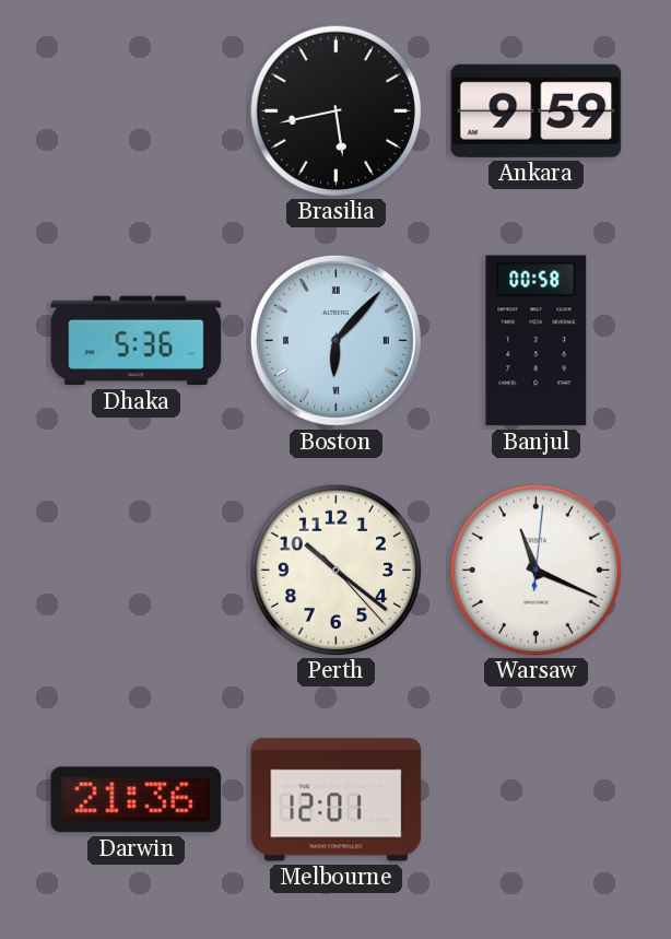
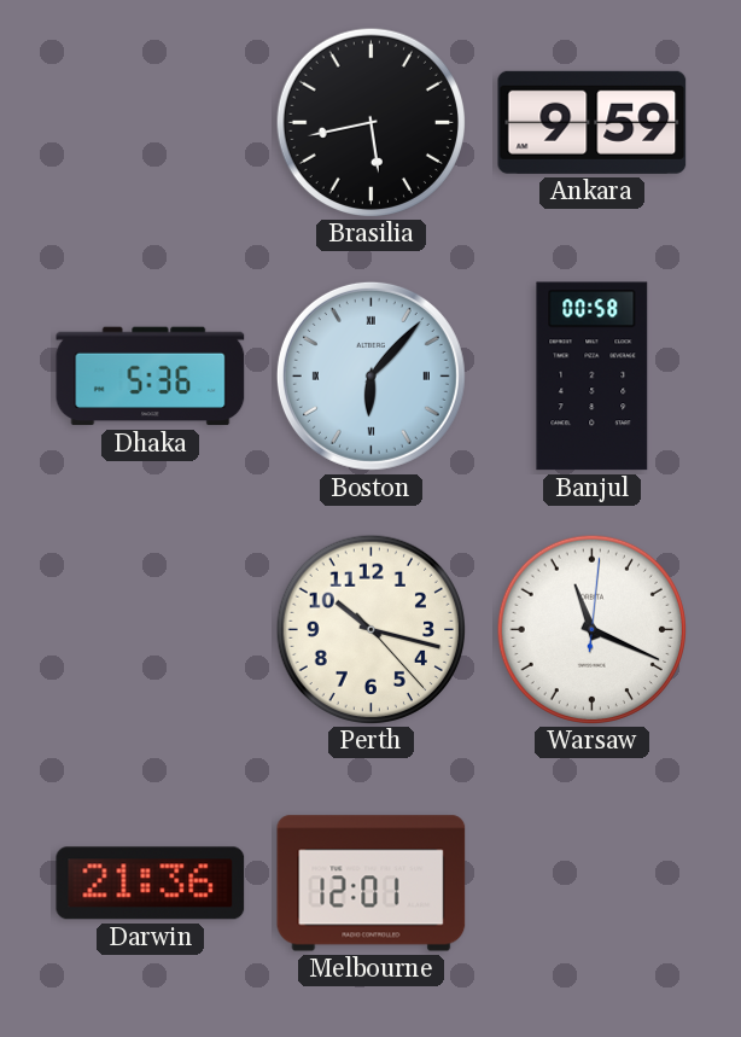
Perth: 10:21 -> 10:17 (370, 629)
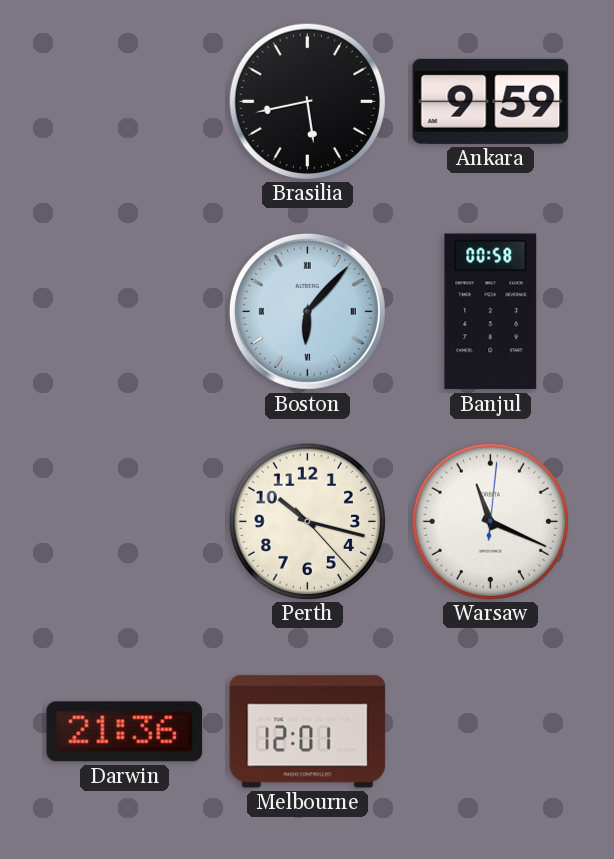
Dhaka: 5:36 -> none (151, 377)
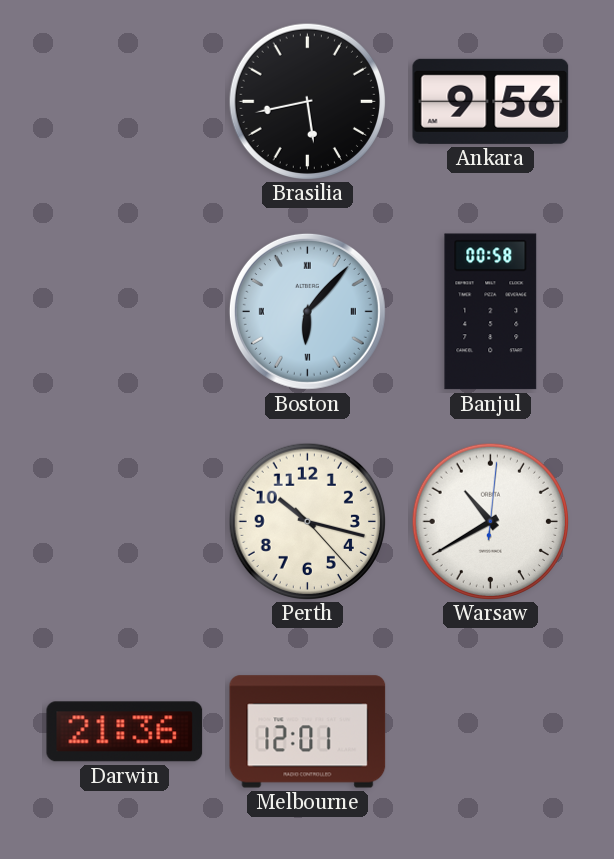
Ankara: 9:59 -> 9:56 (491, 101)
Warsaw: 11:19 -> 10:40 (490, 521)
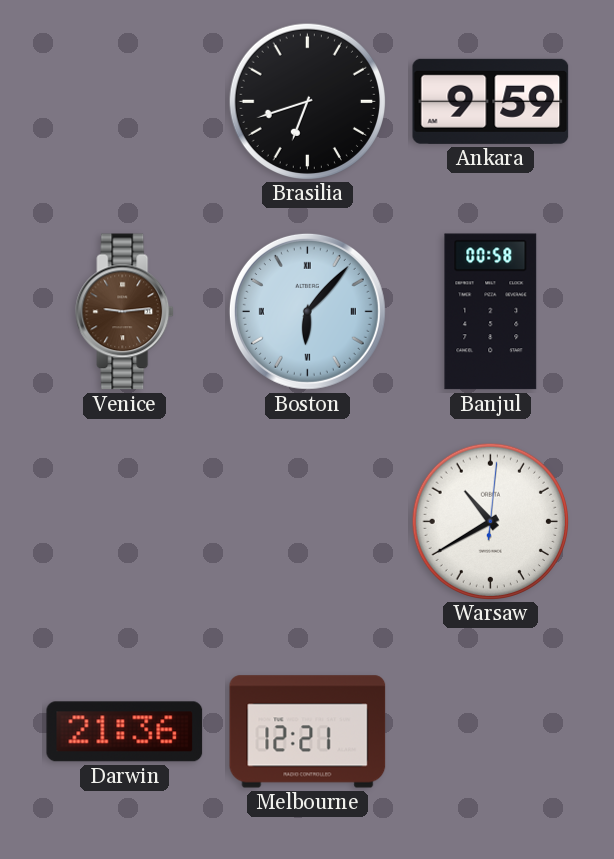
Brasilia: 5:43 -> 6:42 (307, 101)
Ankara: 9:56 -> 9:59 (491, 101)
Venice: none -> 9:14 (125, 312)
Perth: 10:17 -> none (307, 521)
Melbourne: 12:01 -> 12:21 (308, 732)
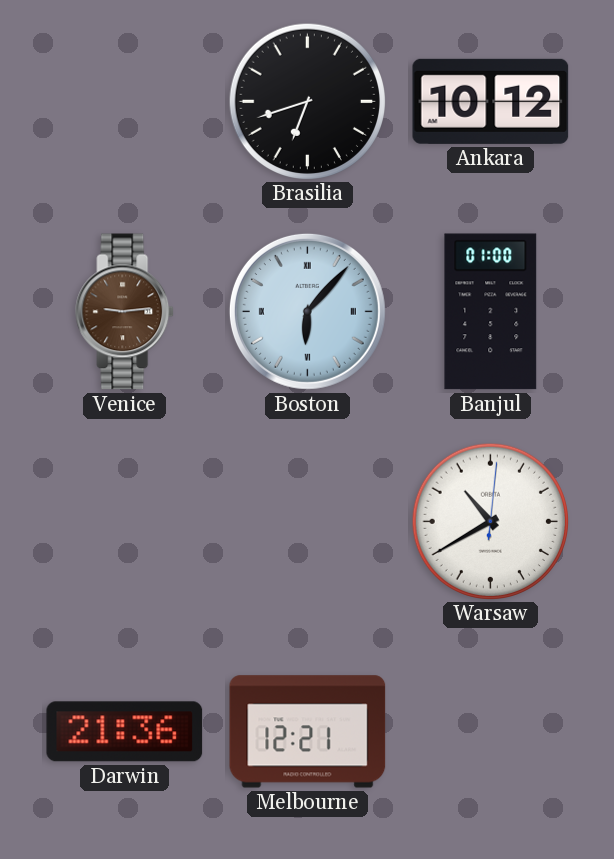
Ankara: 9:59 -> 10:12 (491, 101)
Banjul: 00:58 -> 01:00 (491, 312)
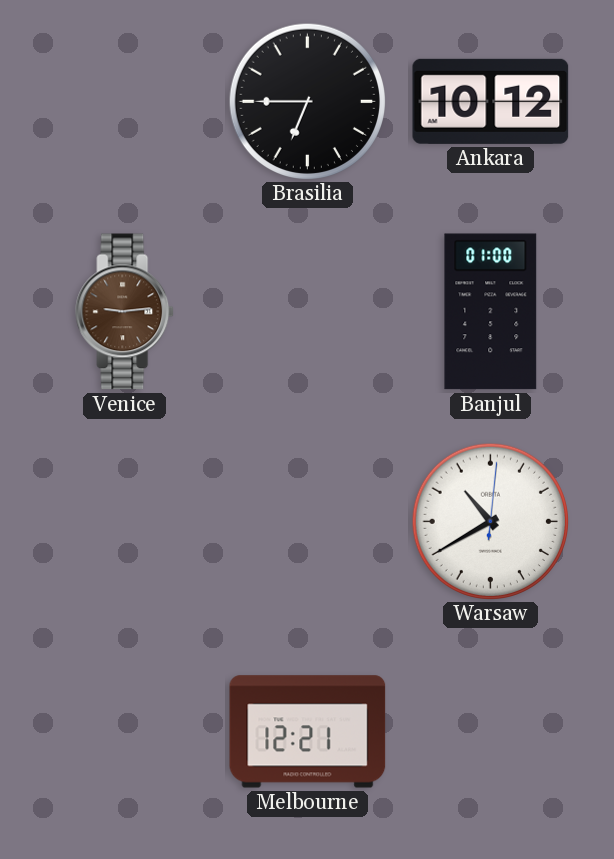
Brasilia: 6:42 -> 6:45 (307, 101)
Boston: 6:07 -> none (307, 311)
Darwin: 21:36 -> none (125, 732)
